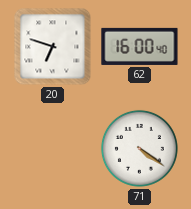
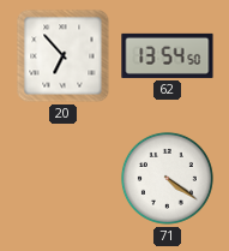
20: 6:48 -> 6:53 (64, 56)
62: 16:00 -> 13:54 (168, 55)
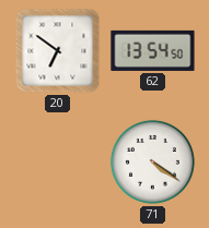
20: 6:53 -> 6:51 (58, 51)
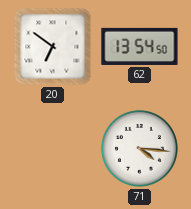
71: 4:21 -> 4:16 (139, 148)
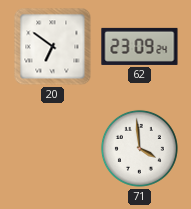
62: 13:54 -> 23:09 (140, 46)
71: 4:16 -> 3:59 (139, 148)
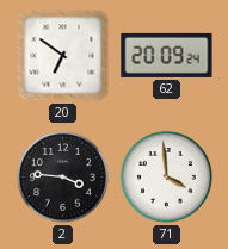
62: 23:09 -> 20:09 (167, 55)
2: none -> 3:46 (62, 176)
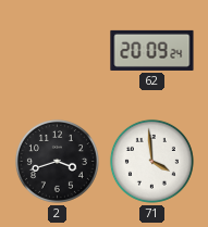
20: 6:51 -> none (63, 56)
2: 3:46 -> 3:42 (57, 161)
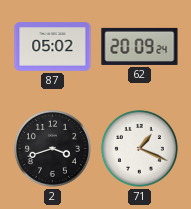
87: none -> 05:02 (53, 47)
71: 3:59 -> 1:19 (139, 148)
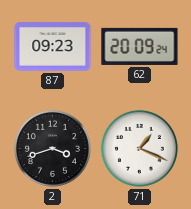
87: 05:02 -> 09:23 (53, 47)
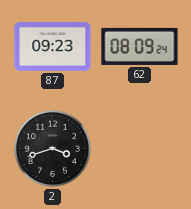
62: 20:09 -> 08:09 (140, 46)
71: 1:19 -> none (139, 148)
